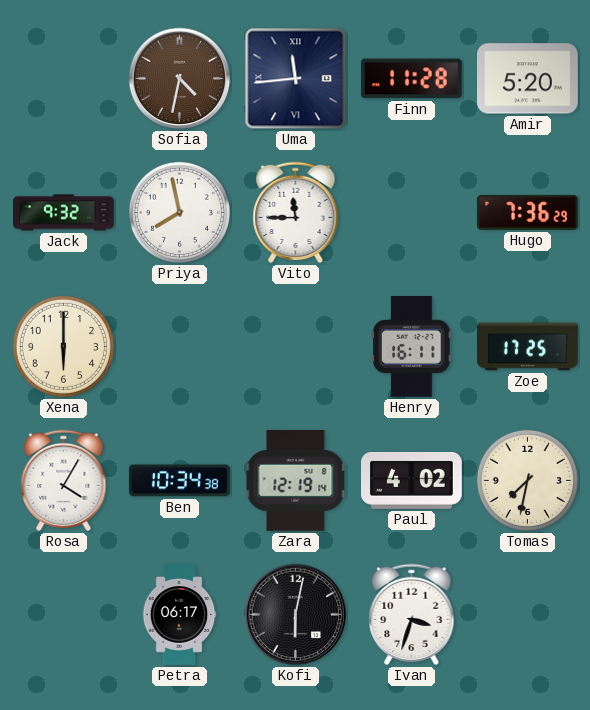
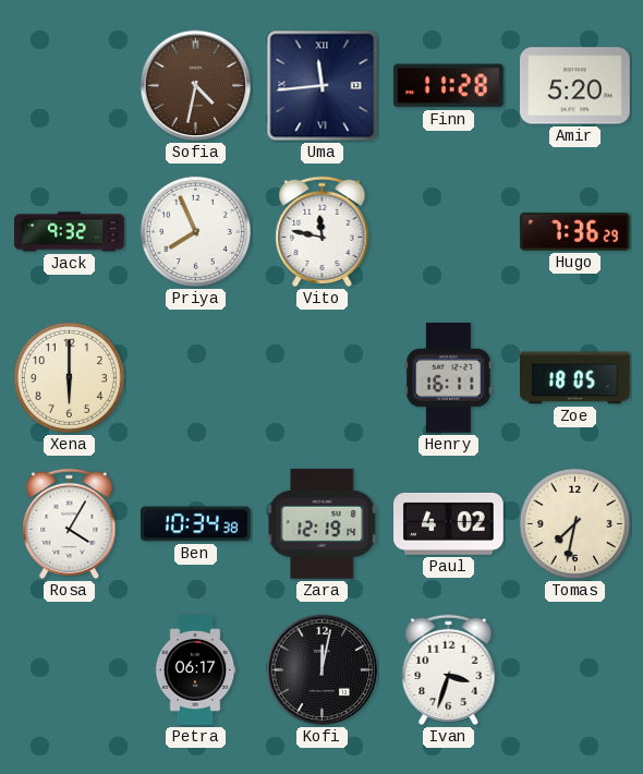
Priya: 7:58 -> 7:56 (195, 231)
Vito: 11:45 -> 11:47 (323, 232)
Zoe: 17:25 -> 18:05 (575, 378)
Kofi: 6:02 -> 12:02 (323, 670)
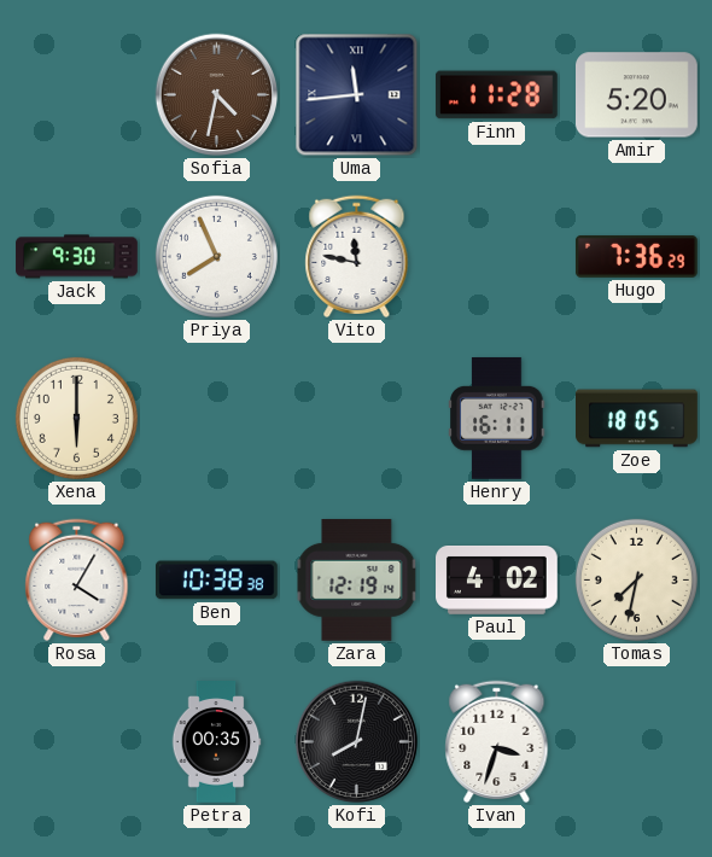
Jack: 9:32 -> 9:30 (77, 257)
Ben: 10:34 -> 10:38 (216, 581)
Petra: 06:17 -> 00:35 (216, 742)
Kofi: 12:02 -> 8:02 (357, 742)
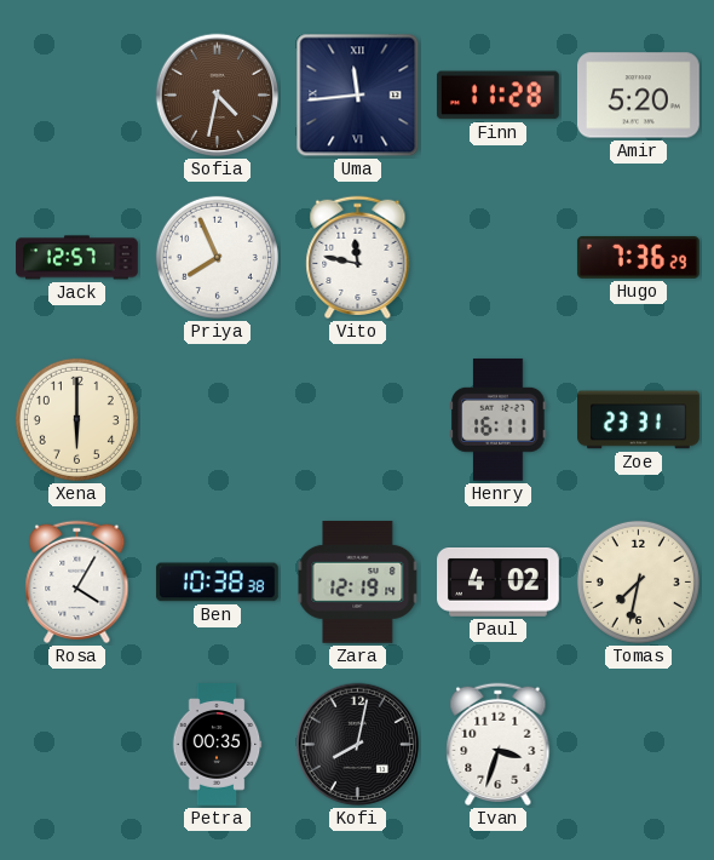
Jack: 9:30 -> 12:57 (77, 258)
Zoe: 18:05 -> 23:31 (639, 420)
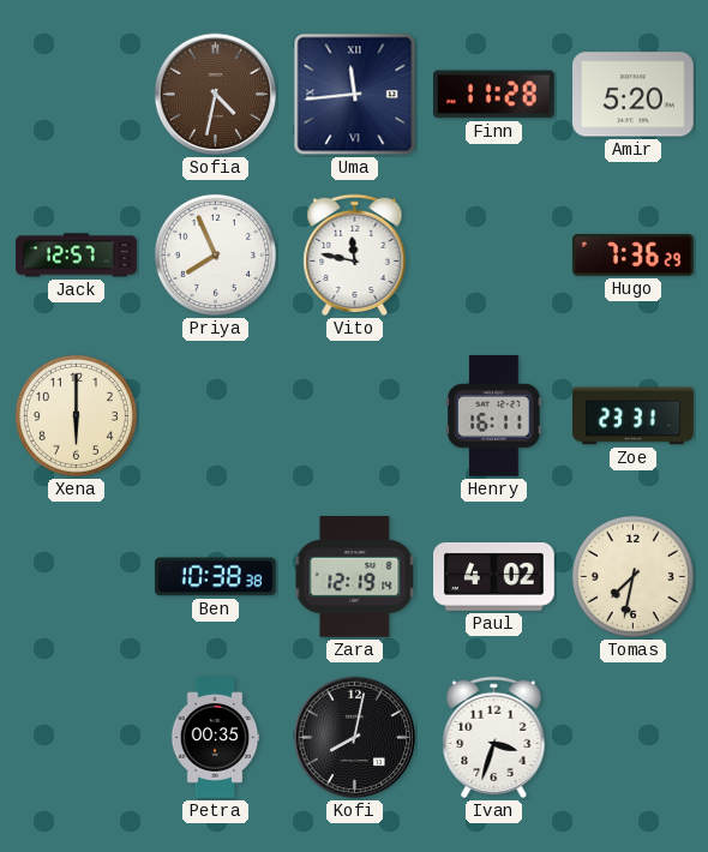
Rosa: 4:05 -> none (77, 583)
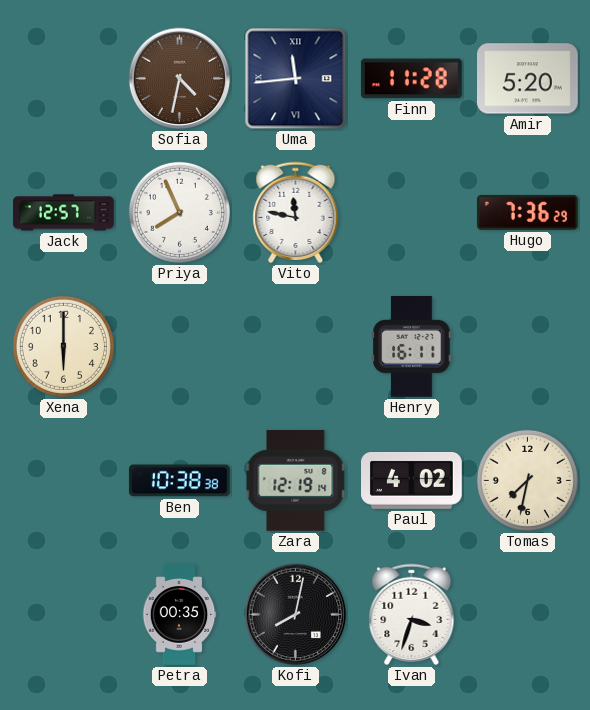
Zoe: 23:31 -> none (634, 416)
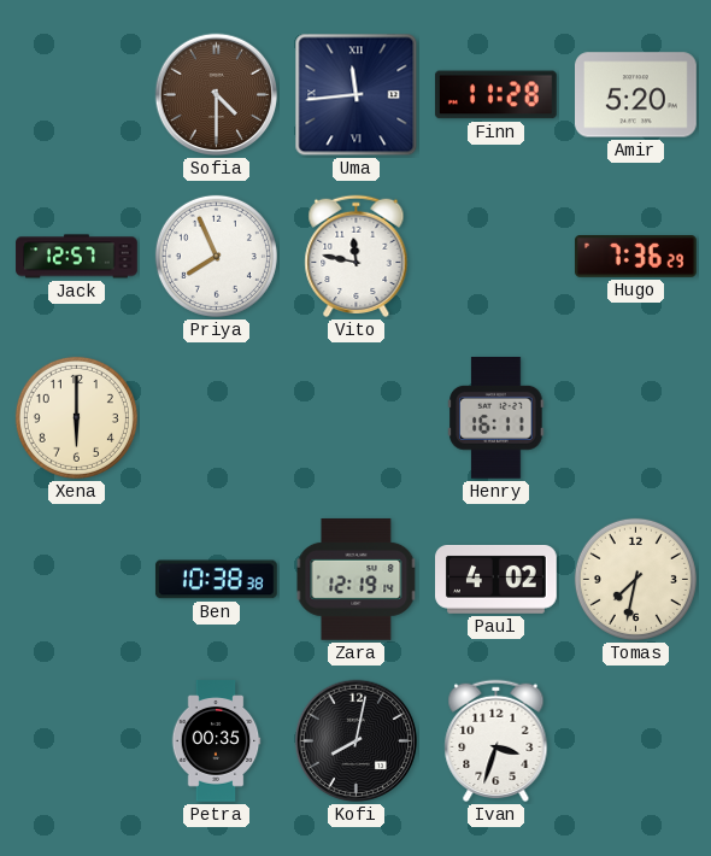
Sofia: 4:32 -> 4:30 (217, 95)
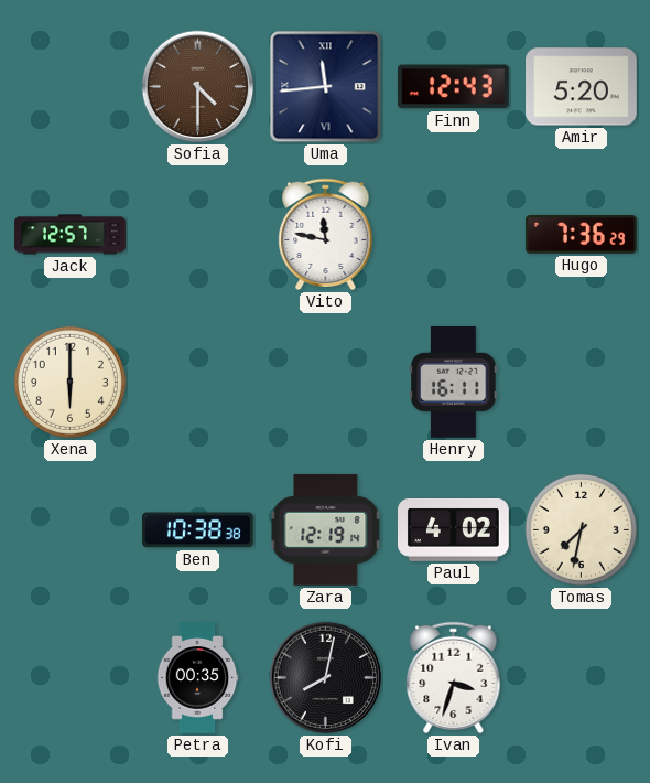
Finn: 11:28 -> 12:43 (453, 87)
Priya: 7:56 -> none (216, 256)
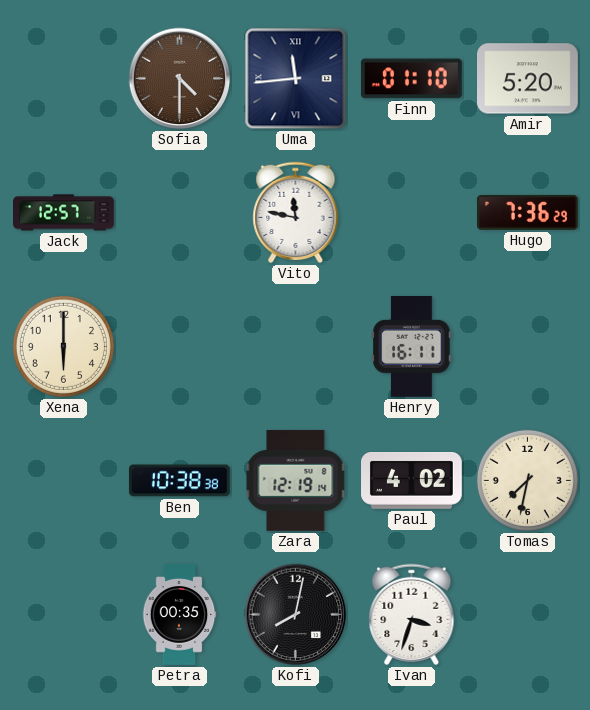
Finn: 12:43 -> 01:10 (411, 79)
